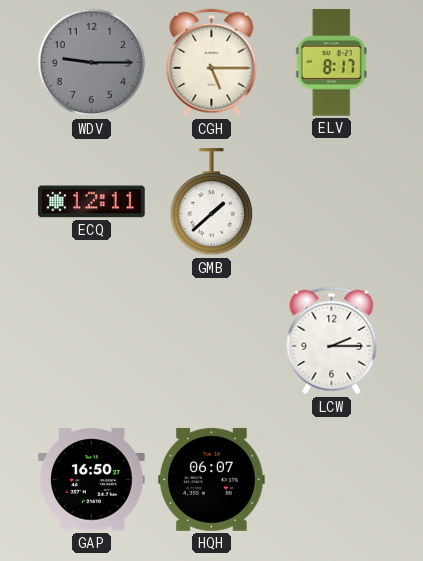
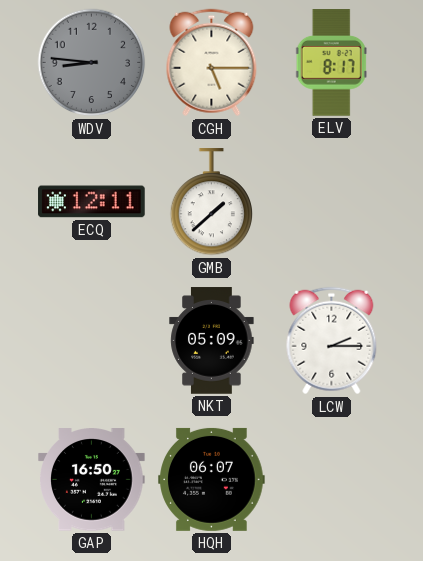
WDV: 9:15 -> 8:46 (92, 63)
NKT: none -> 05:09 (212, 341)
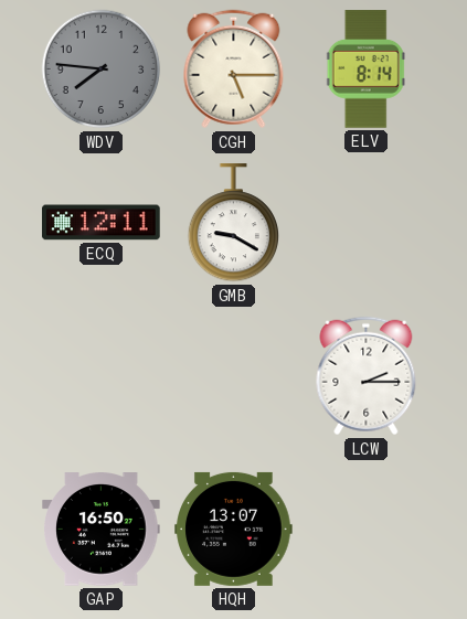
WDV: 8:46 -> 7:46 (102, 70)
ELV: 8:17 -> 8:14 (365, 70)
GMB: 1:38 -> 9:20 (233, 223)
NKT: 05:09 -> none (212, 341)
HQH: 06:07 -> 13:07 (234, 529)
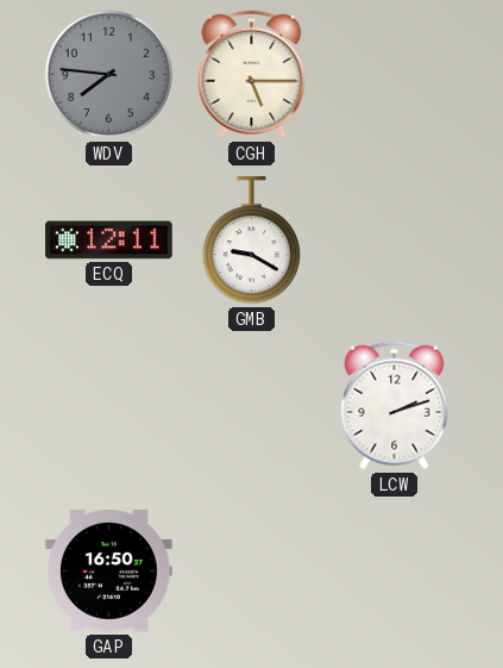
ELV: 8:14 -> none (365, 70)
LCW: 2:15 -> 2:12 (395, 406)
HQH: 13:07 -> none (234, 529)
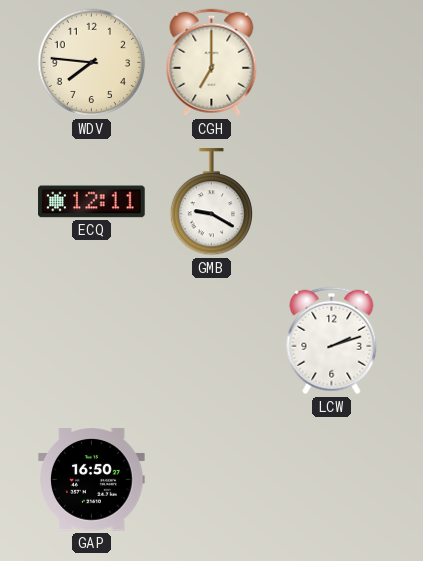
WDV dial: grey -> cream (92, 63)
CGH: 5:15 -> 7:00 (212, 63)
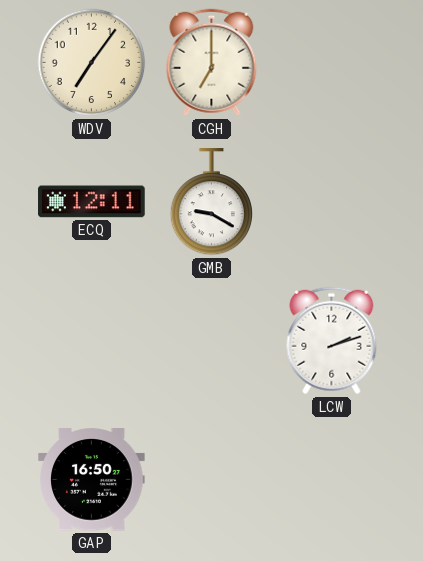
WDV: 7:46 -> 7:06 (92, 63)
